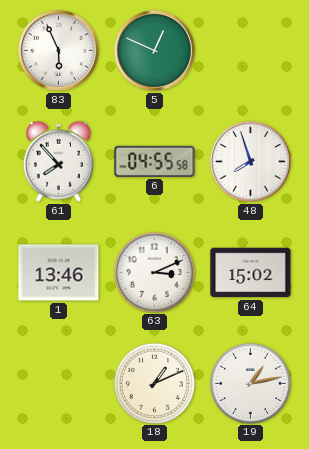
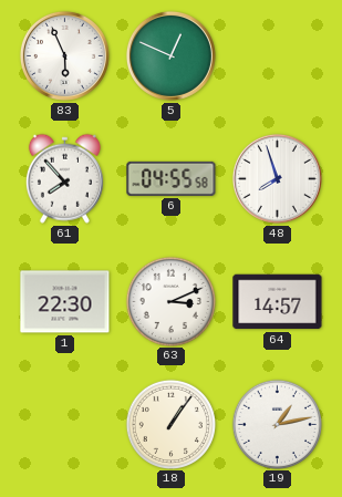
1: 13:46 -> 22:30 (65, 302)
64: 15:02 -> 14:57 (278, 302)
18: 1:11 -> 1:06 (170, 424)
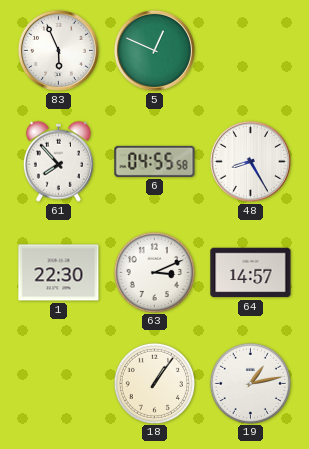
48: 7:57 -> 8:25 (250, 161)
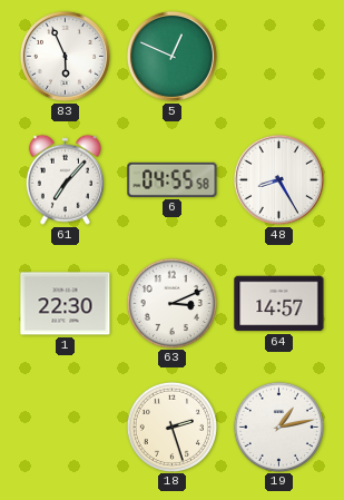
61: 7:53 -> 7:07 (65, 179)
18: 1:06 -> 2:27 (171, 427)
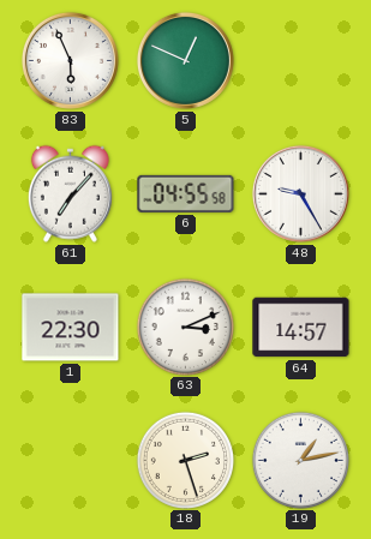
48: 8:25 -> 9:25 (300, 193)
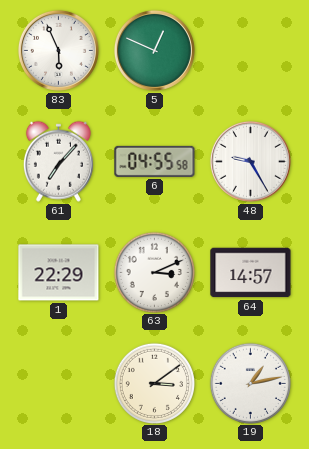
1: 22:30 -> 22:29 (59, 273)
18: 2:27 -> 3:09 (154, 383)
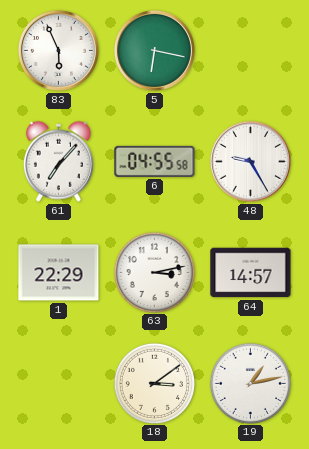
5: 12:49 -> 6:17 (154, 50)
63: 3:11 -> 3:13 (154, 272)
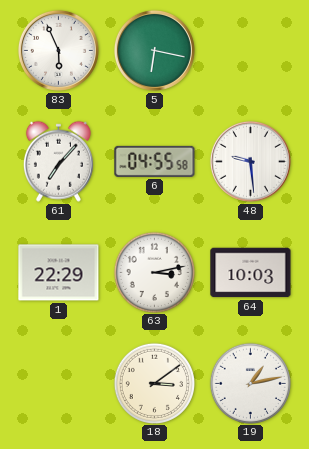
48: 9:25 -> 9:29 (250, 161)
64: 14:57 -> 10:03 (251, 273)
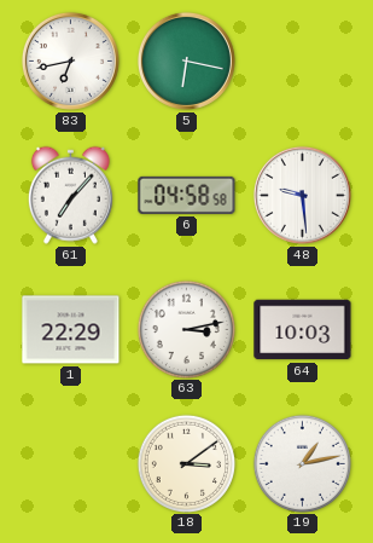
83: 5:56 -> 6:43 (70, 60)
6: 04:55 -> 04:58 (187, 195)
